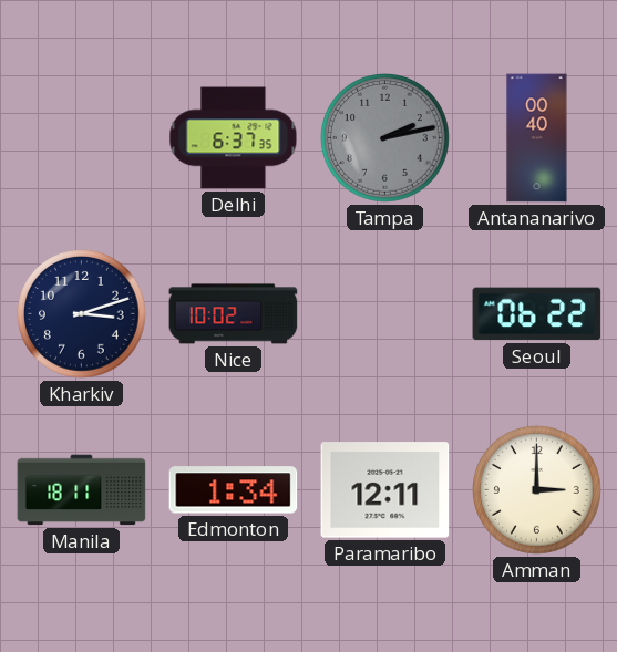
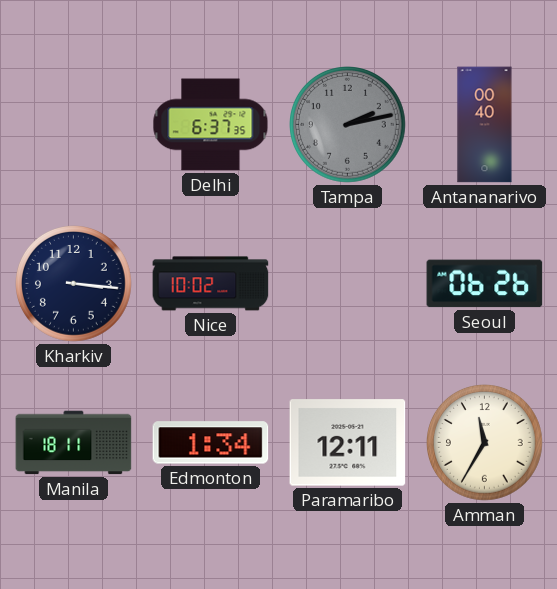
Kharkiv: 3:12 -> 3:16 (74, 284)
Seoul: 06:22 -> 06:26 (485, 284)
Amman: 3:00 -> 11:35 (485, 443)
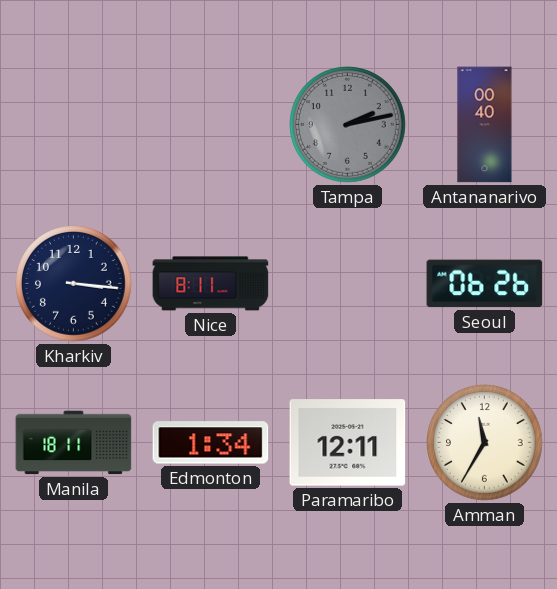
Delhi: 6:37 -> none (211, 125)
Nice: 10:02 -> 8:11 (211, 284)
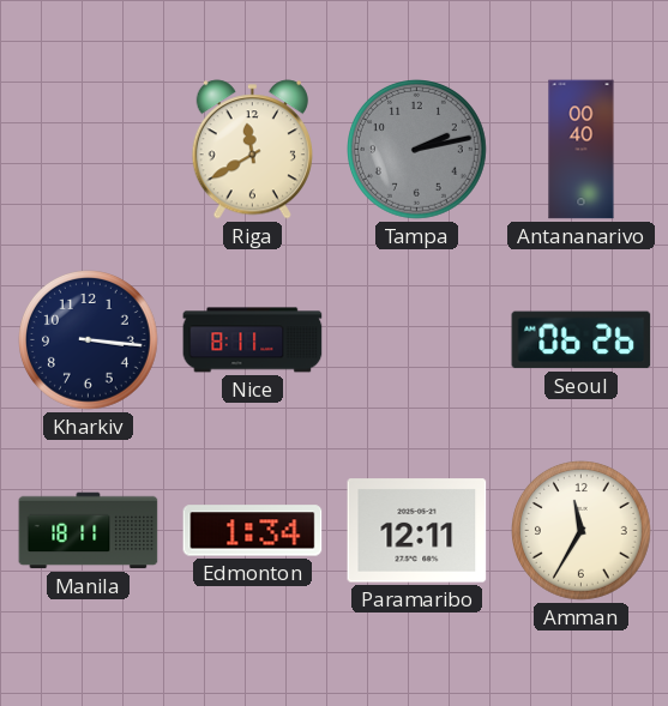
Riga: none -> 11:40 (252, 150)
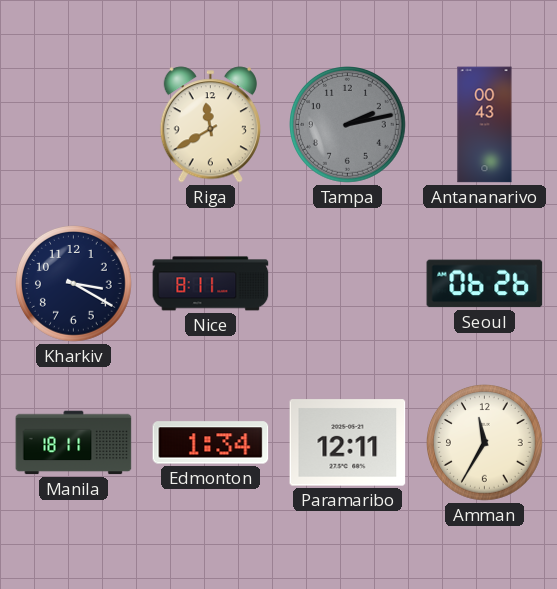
Antananarivo: 00:40 -> 00:43 (485, 125)
Kharkiv: 3:16 -> 3:20 (74, 284)
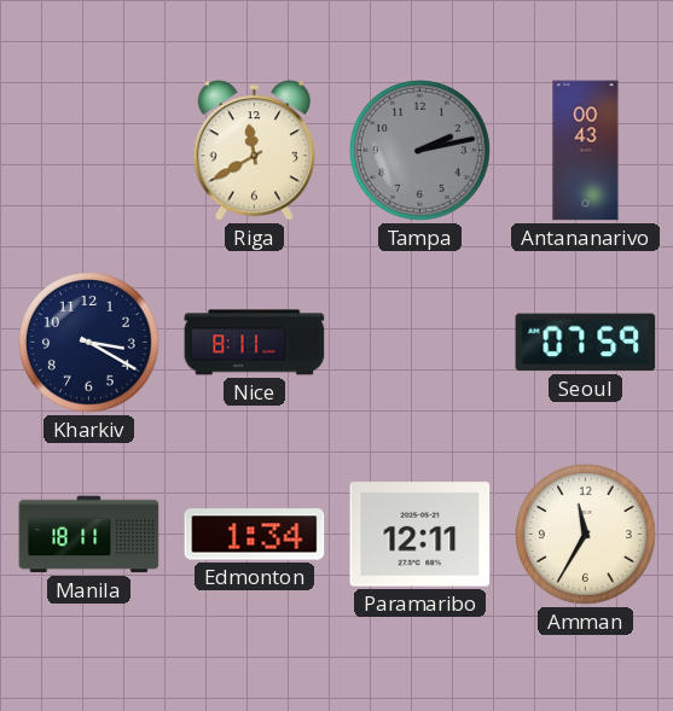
Seoul: 06:26 -> 07:59 (586, 343)
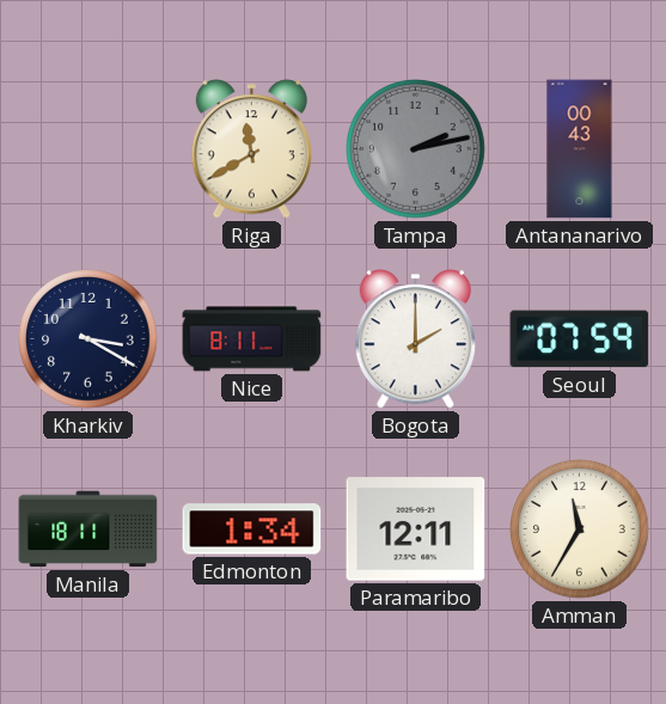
Bogota: none -> 2:00 (415, 339)
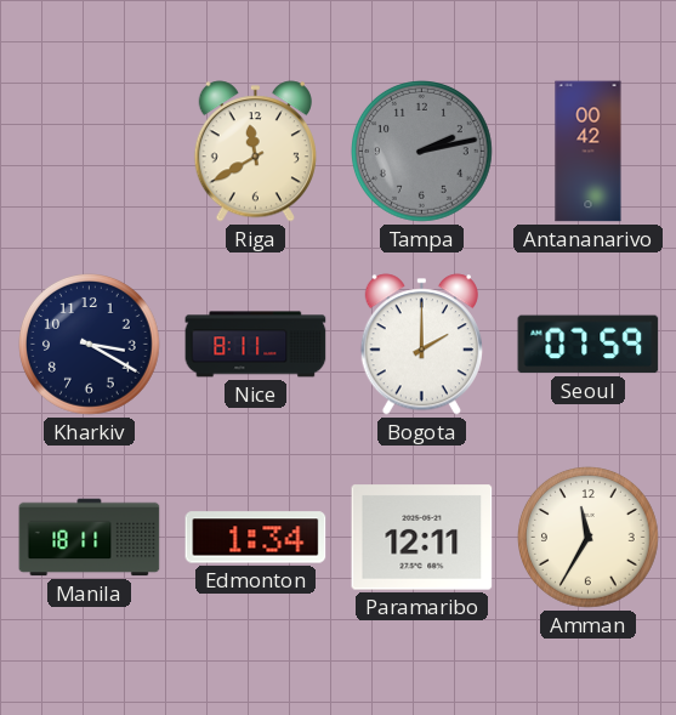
Antananarivo: 00:43 -> 00:42 (589, 152)
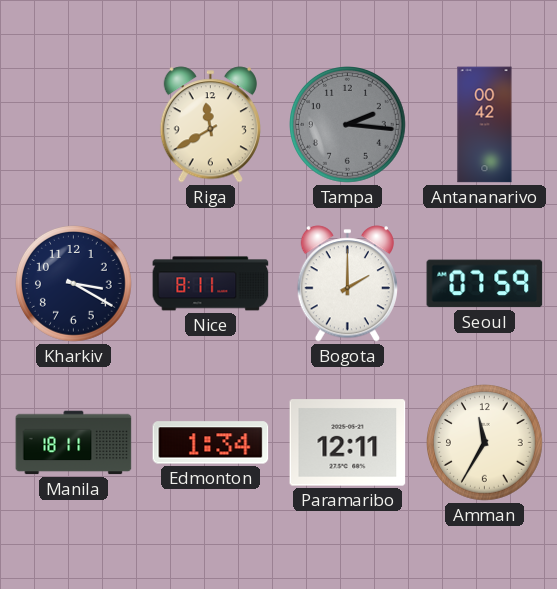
Tampa: 2:13 -> 2:16 (348, 125)
